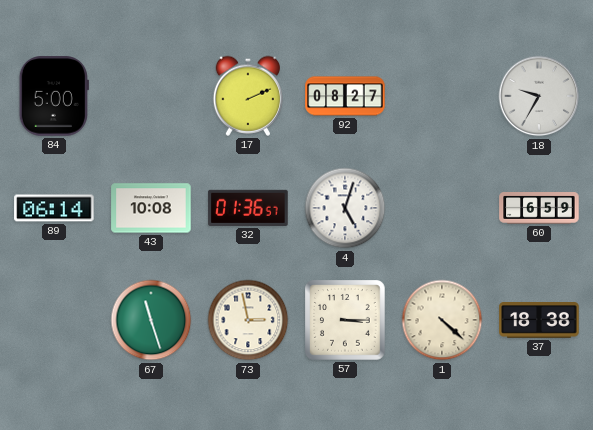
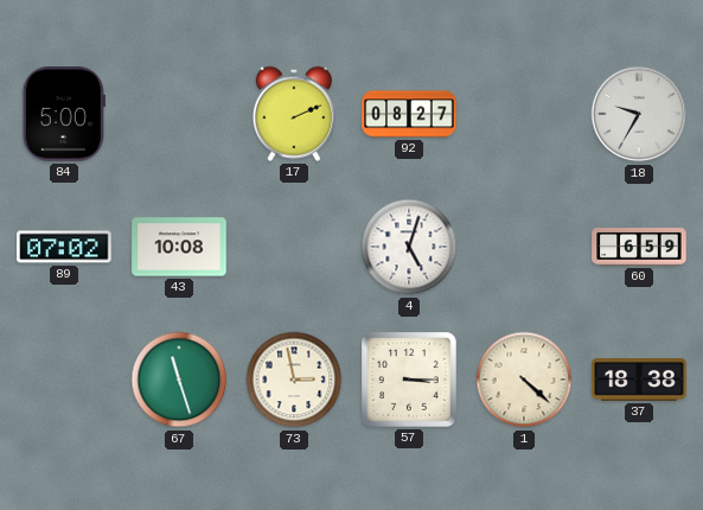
89: 06:14 -> 07:02 (64, 247)
32: 01:36 -> none (248, 208)
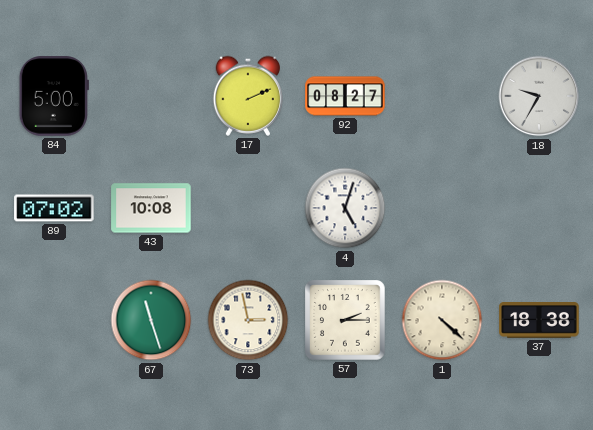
60: 6:59 -> none (639, 248)
57: 3:15 -> 2:15 (345, 320)
